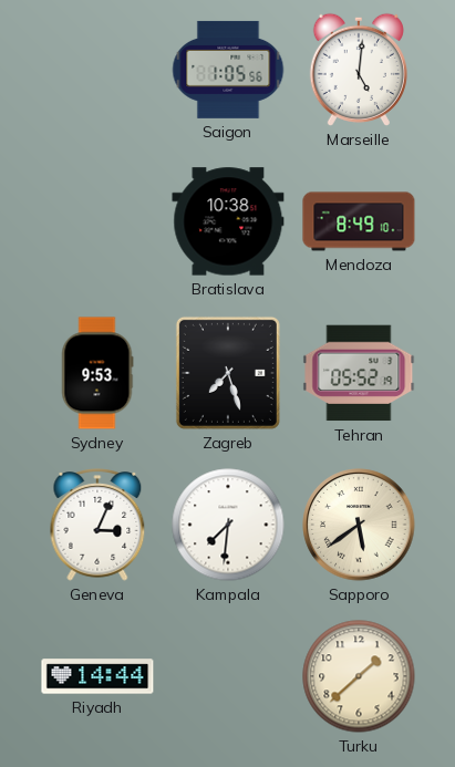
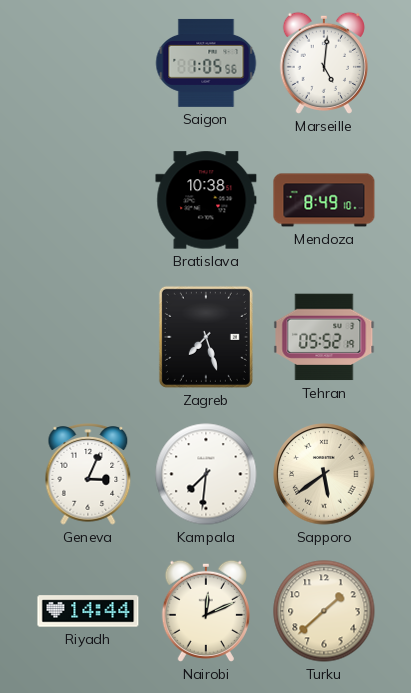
Sydney: 9:53 -> none (97, 373)
Nairobi: none -> 12:11 (206, 611)
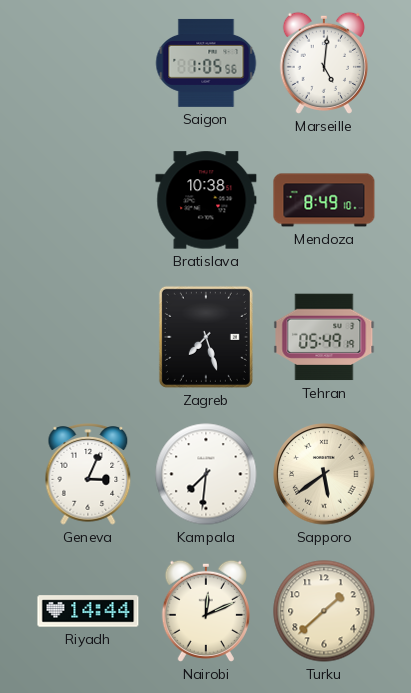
Tehran: 05:52 -> 05:49 (324, 337)
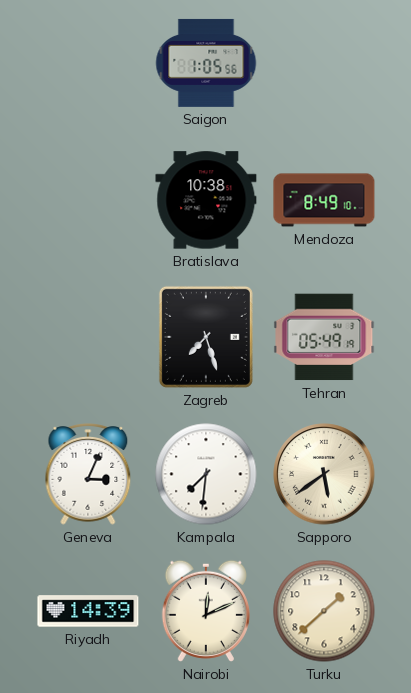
Marseille: 5:01 -> none (324, 63)
Riyadh: 14:44 -> 14:39 (88, 611)
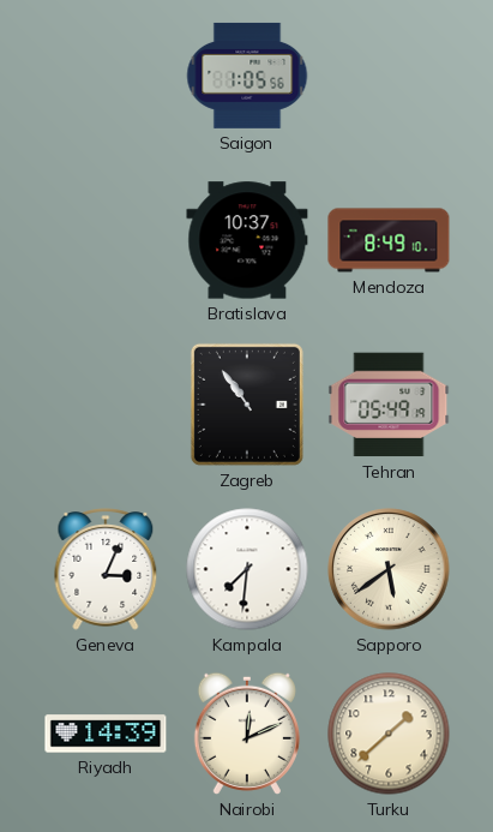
Bratislava: 10:38 -> 10:37 (247, 240)
Zagreb: 7:27 -> 10:54 (247, 405)
